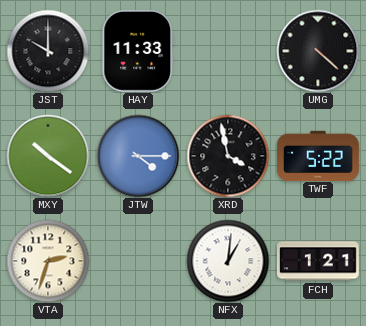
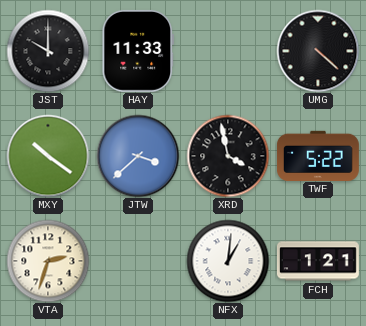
JTW: 4:15 -> 3:38 (138, 156)
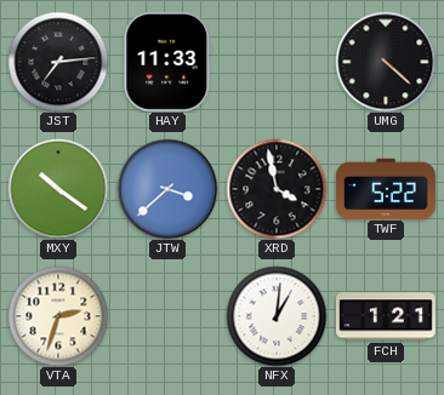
JST: 10:00 -> 7:14 (58, 62)
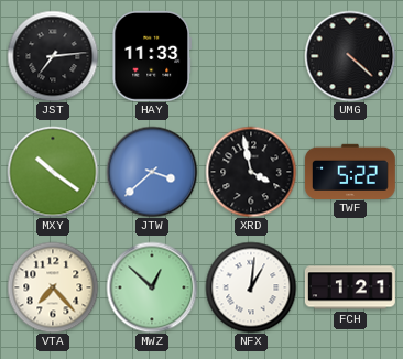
VTA: 2:33 -> 7:23 (53, 287)
MWZ: none -> 12:52 (152, 287)
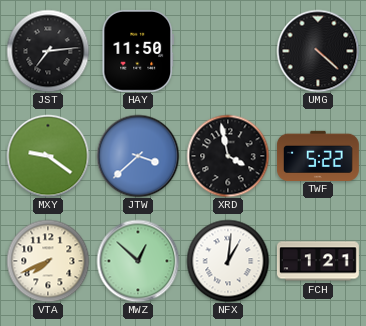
HAY: 11:33 -> 11:50 (137, 51)
MXY: 10:21 -> 9:21 (48, 156)
VTA: 7:23 -> 7:41 (48, 261)
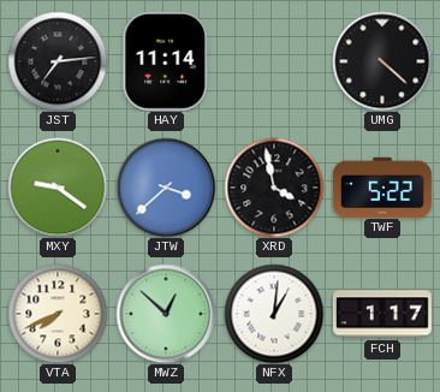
HAY: 11:50 -> 11:14 (165, 61)
FCH: 1:21 -> 1:17 (382, 314)
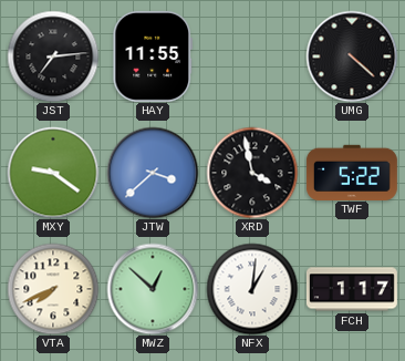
HAY: 11:14 -> 11:55 (152, 56)
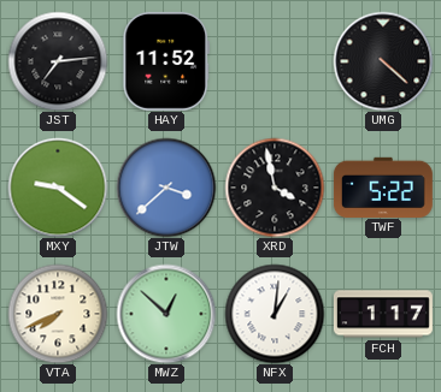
HAY: 11:55 -> 11:52 (165, 61)
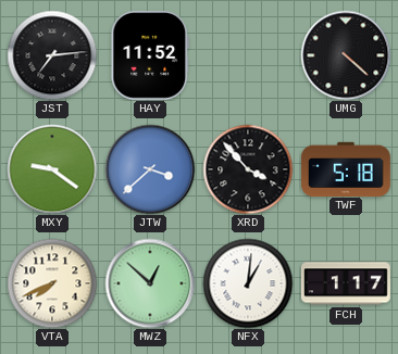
XRD: 3:58 -> 3:53 (248, 169)
TWF: 5:22 -> 5:18 (346, 168)
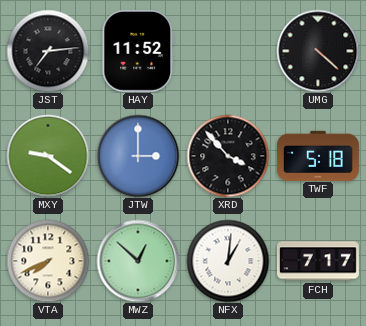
JTW: 3:38 -> 3:00 (138, 156)
FCH: 1:17 -> 7:17 (318, 261)
